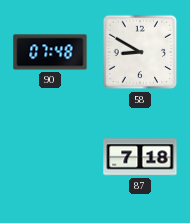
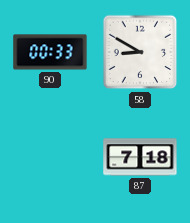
90: 07:48 -> 00:33 (50, 52)
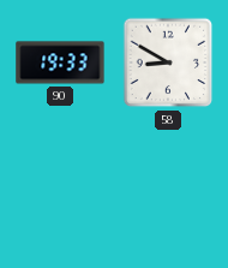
90: 00:33 -> 19:33 (60, 62)
87: 7:18 -> none (140, 157)
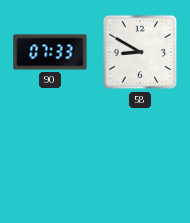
90: 19:33 -> 07:33 (50, 52)
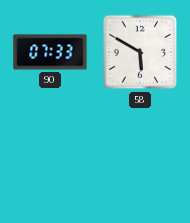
58: 8:50 -> 5:50 (140, 52)
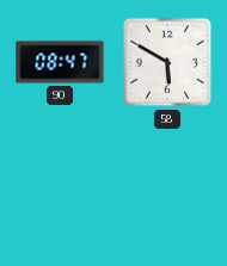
90: 07:33 -> 08:47 (60, 62)
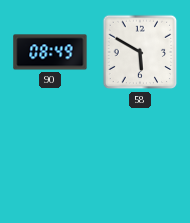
90: 08:47 -> 08:49 (50, 52)
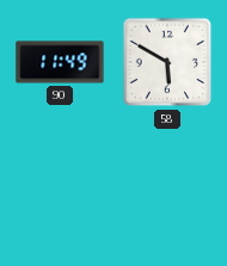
90: 08:49 -> 11:49 (60, 62)
